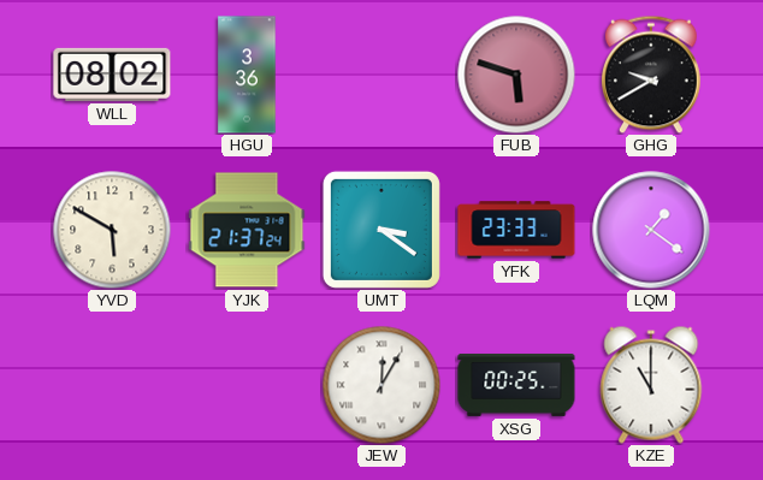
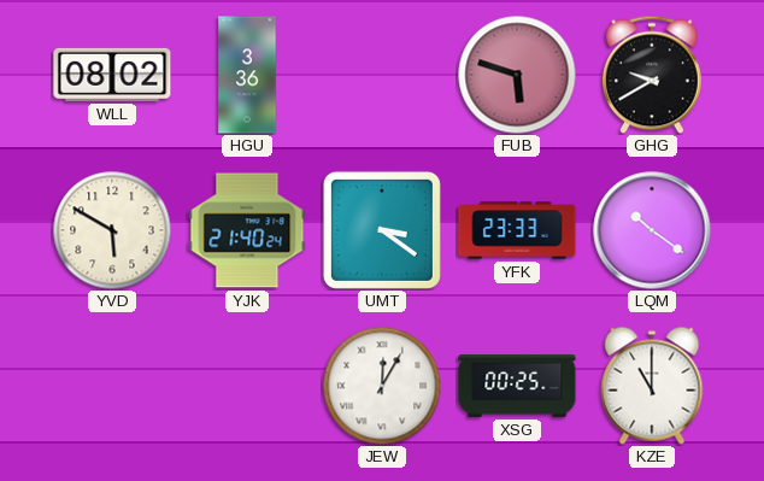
YJK: 21:37 -> 21:40 (247, 230)
LQM: 1:21 -> 10:21 (652, 230)
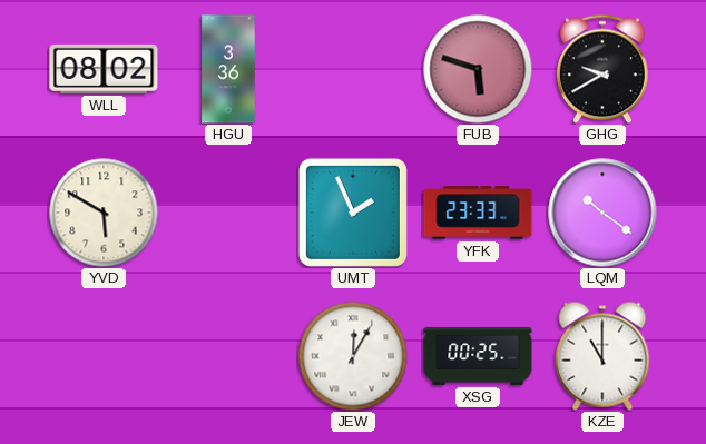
YJK: 21:40 -> none (247, 230)
UMT: 3:21 -> 1:56 (353, 213)
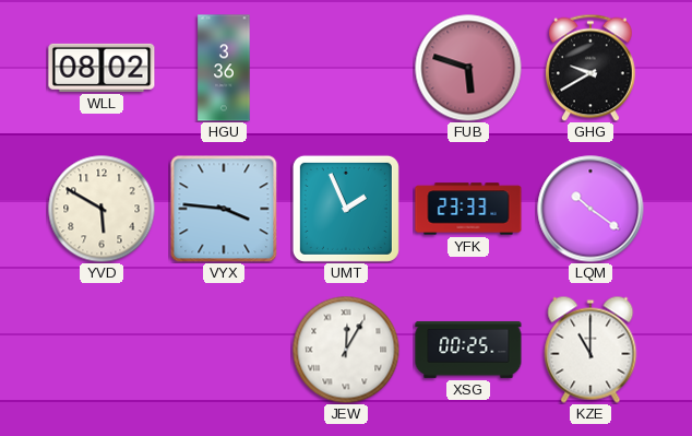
VYX: none -> 3:46 (224, 209)
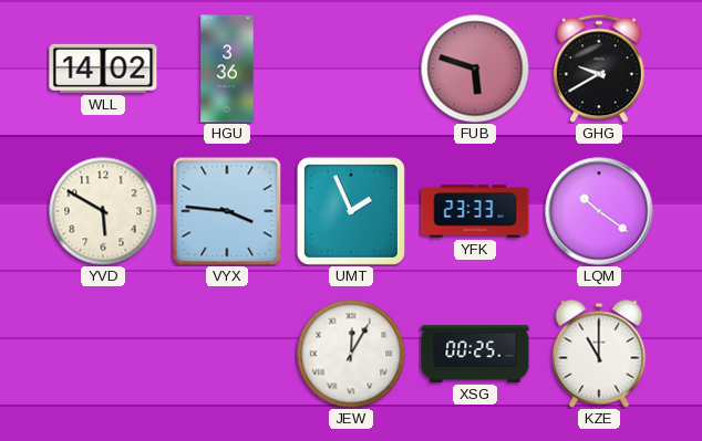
WLL: 08:02 -> 14:02 (103, 69)
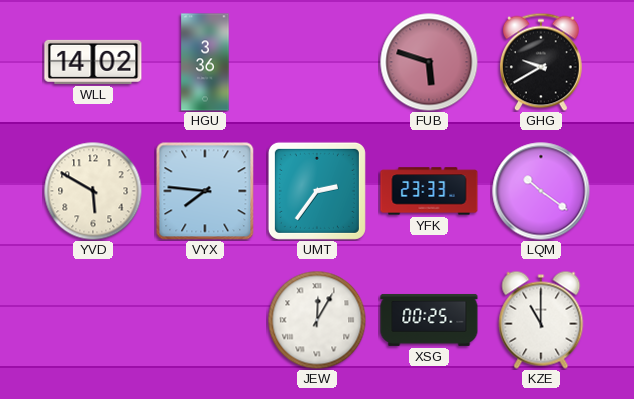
VYX: 3:46 -> 7:46 (205, 191)
UMT: 1:56 -> 2:36 (317, 191)
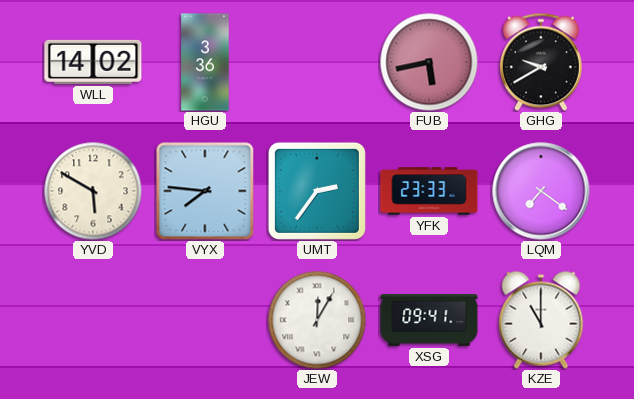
FUB: 5:48 -> 5:43 (429, 62)
LQM: 10:21 -> 7:21 (541, 191)
XSG: 00:25 -> 09:41 (429, 320)
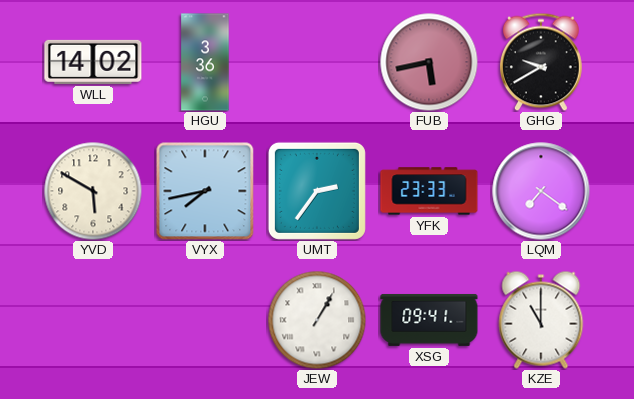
VYX: 7:46 -> 7:43 (205, 191)
JEW: 12:05 -> 1:05 (317, 320)
